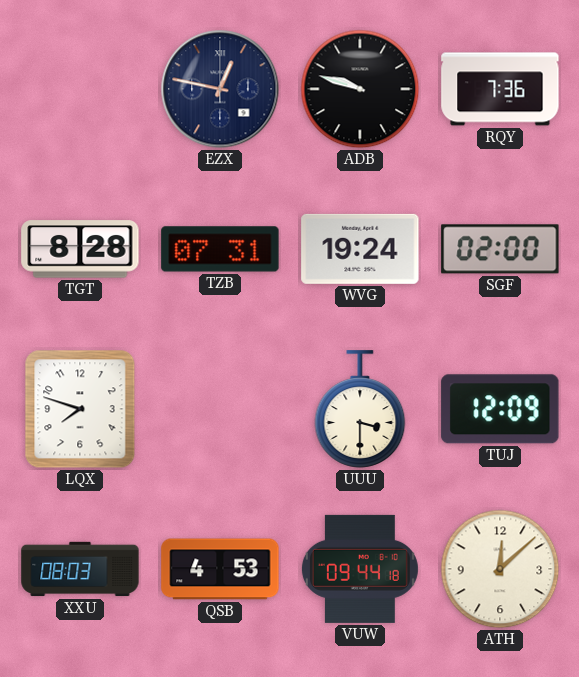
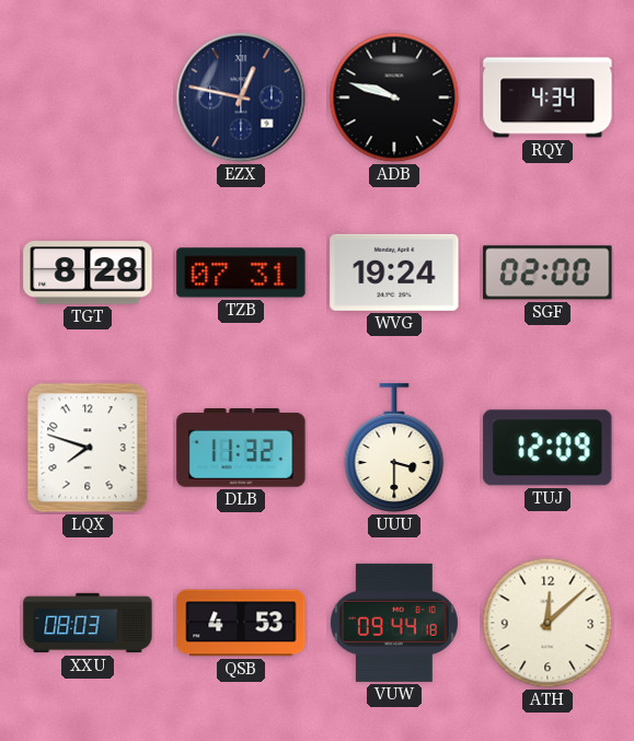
RQY: 7:36 -> 4:34 (547, 97)
DLB: none -> 11:32 (241, 448)
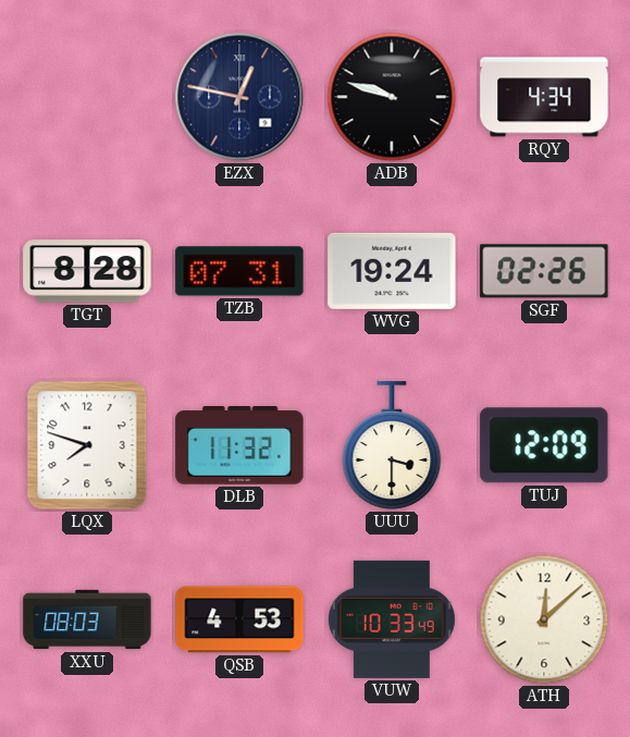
SGF: 02:00 -> 02:26 (544, 271)
VUW: 09:44 -> 10:33 (392, 619)
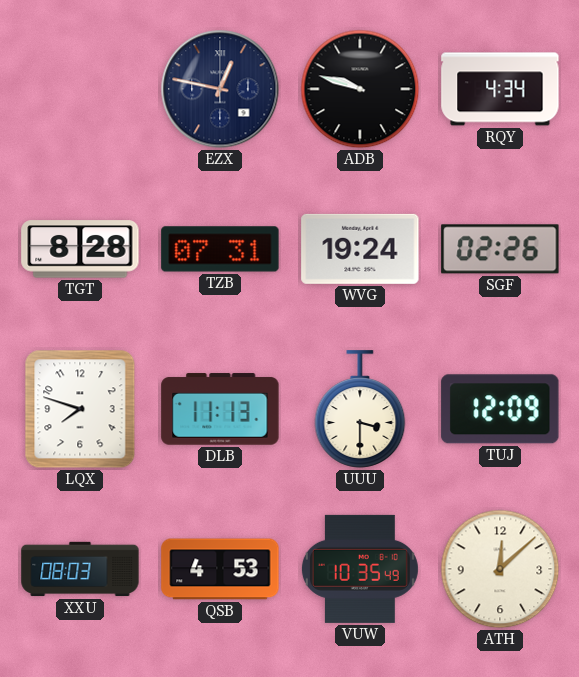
DLB: 11:32 -> 11:13 (220, 409)
VUW: 10:33 -> 10:35 (360, 569)
